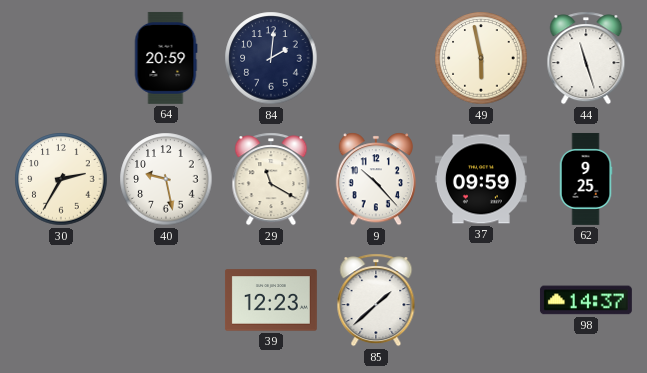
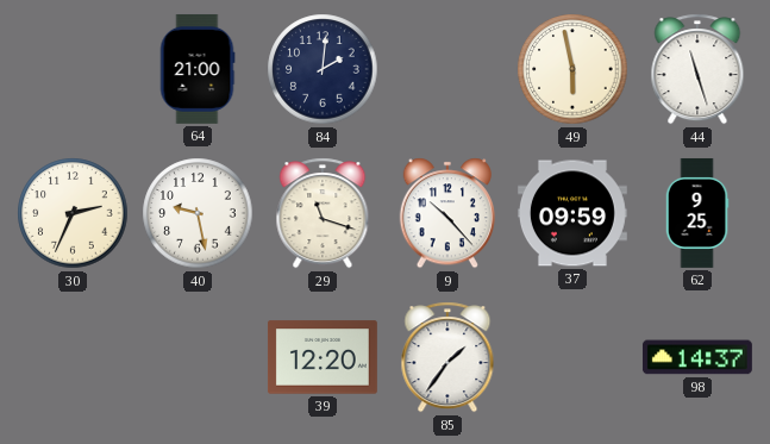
64: 20:59 -> 21:00 (198, 69)
30: 2:35 -> 2:34 (73, 213)
29: 11:20 -> 11:18 (323, 213)
39: 12:23 -> 12:20 (323, 357)
85: 1:38 -> 1:36 (447, 357)
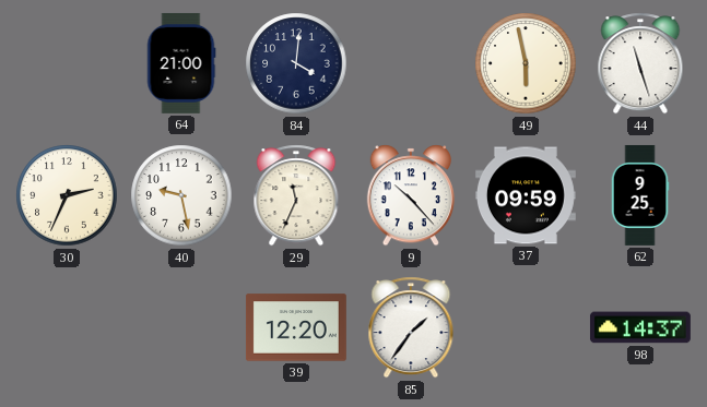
84: 2:01 -> 4:01 (296, 63)
29: 11:18 -> 11:34 (296, 195)
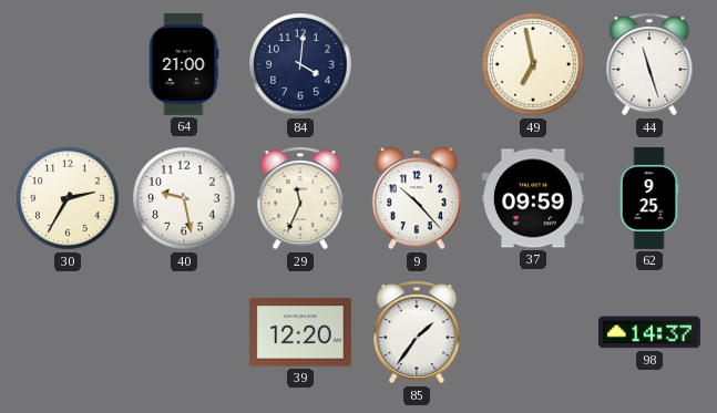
49: 5:58 -> 6:58 (533, 64)
30: 2:34 -> 2:35 (68, 198)
